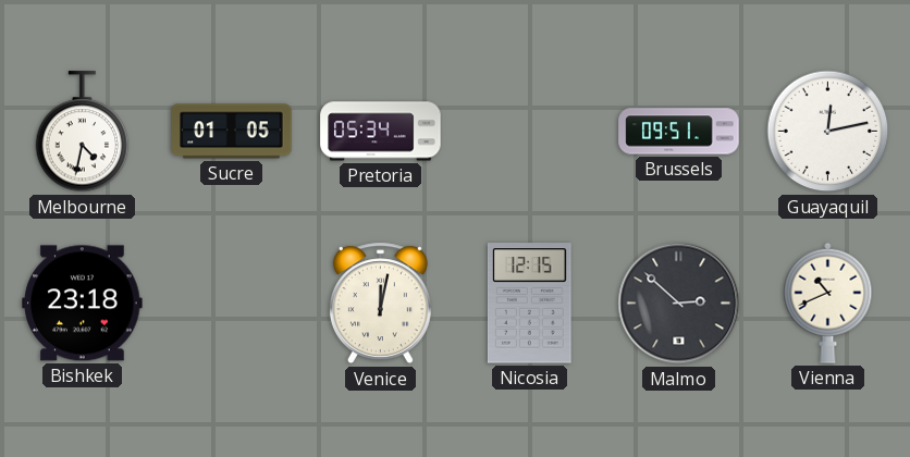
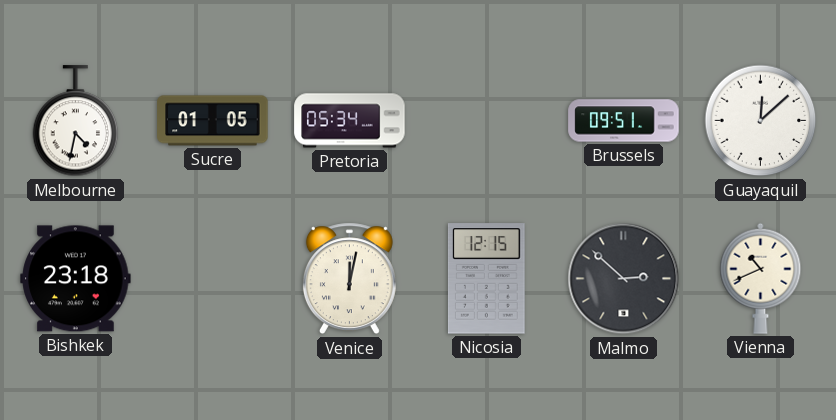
Guayaquil: 12:13 -> 12:08 (761, 121)
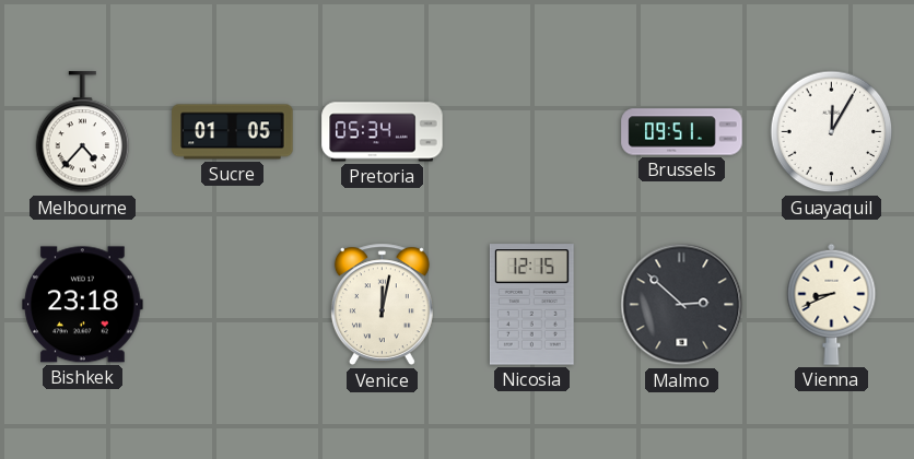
Melbourne: 4:32 -> 4:37 (83, 132)
Guayaquil: 12:08 -> 12:05 (832, 132)
Vienna: 10:41 -> 8:41 (832, 304)
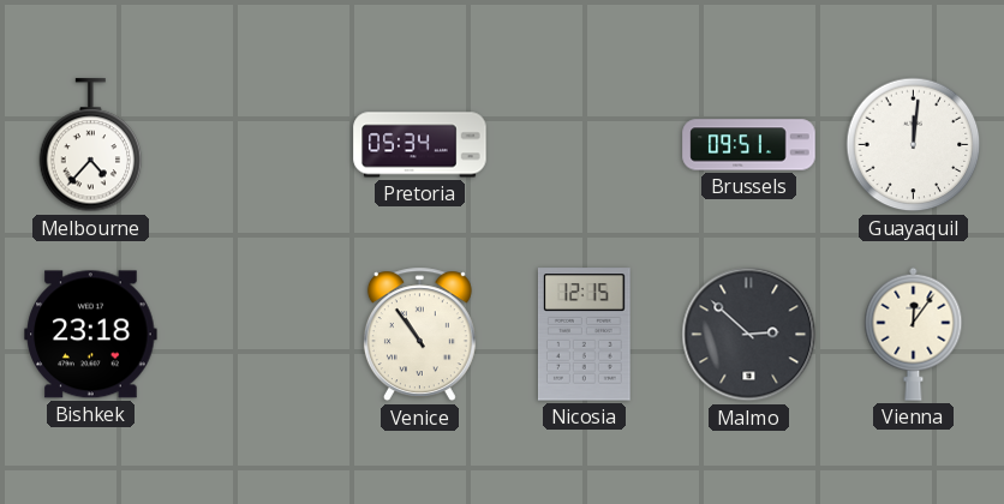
Sucre: 01:05 -> none (233, 132)
Guayaquil: 12:05 -> 12:01 (914, 145)
Venice: 12:02 -> 10:54 (419, 335)
Vienna: 8:41 -> 12:06 (914, 334)
